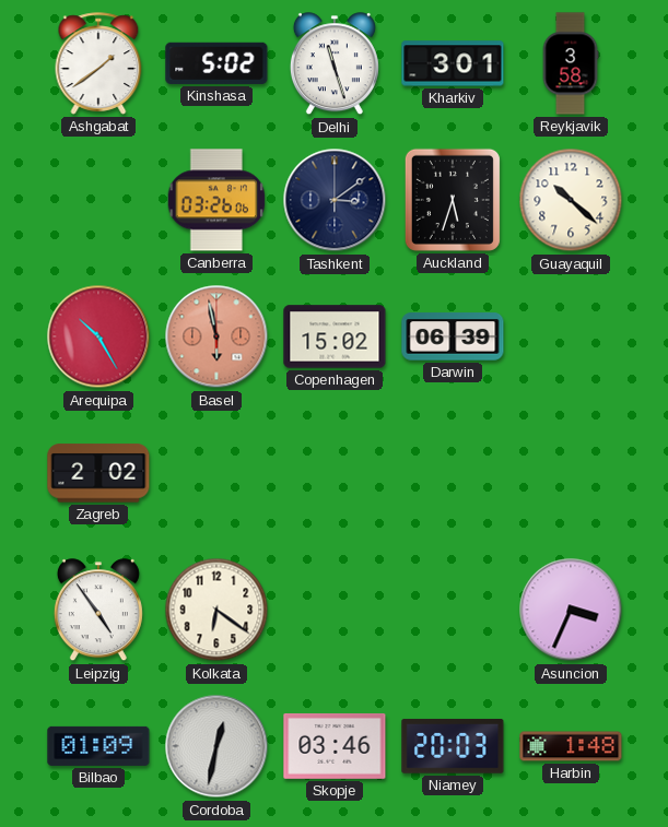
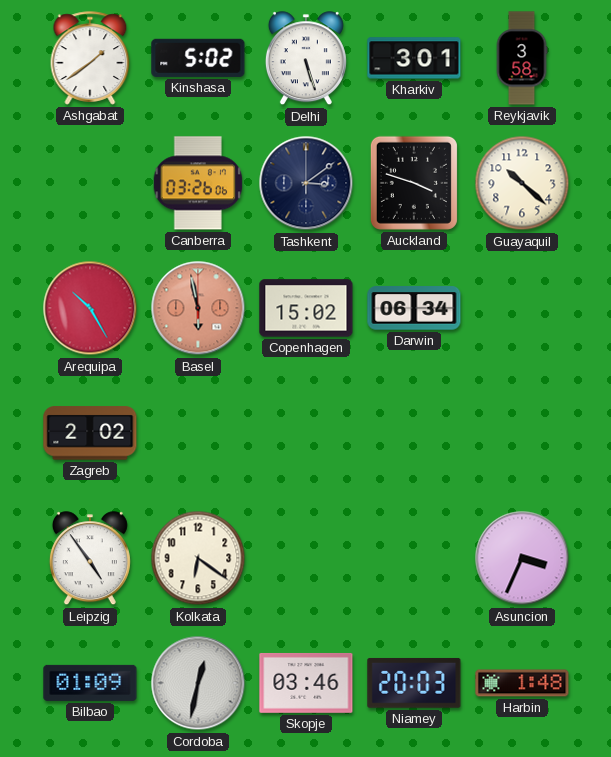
Delhi: 11:27 -> 5:27 (306, 59)
Auckland: 5:33 -> 3:48 (414, 183)
Darwin: 06:39 -> 06:34 (414, 308)
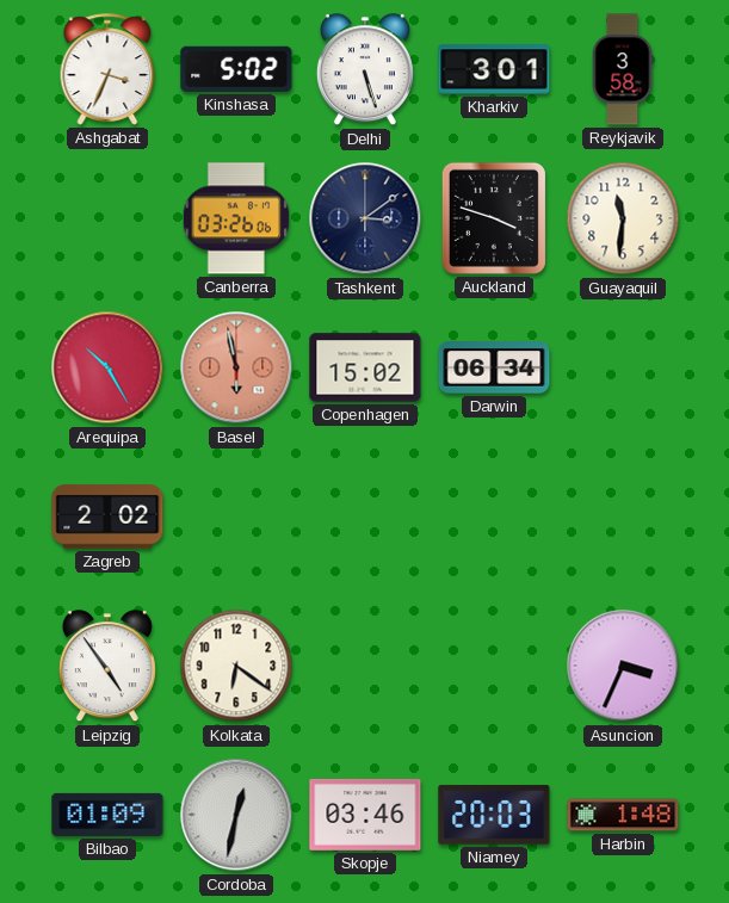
Ashgabat: 1:39 -> 3:34 (107, 69)
Guayaquil: 10:22 -> 11:31 (623, 218)
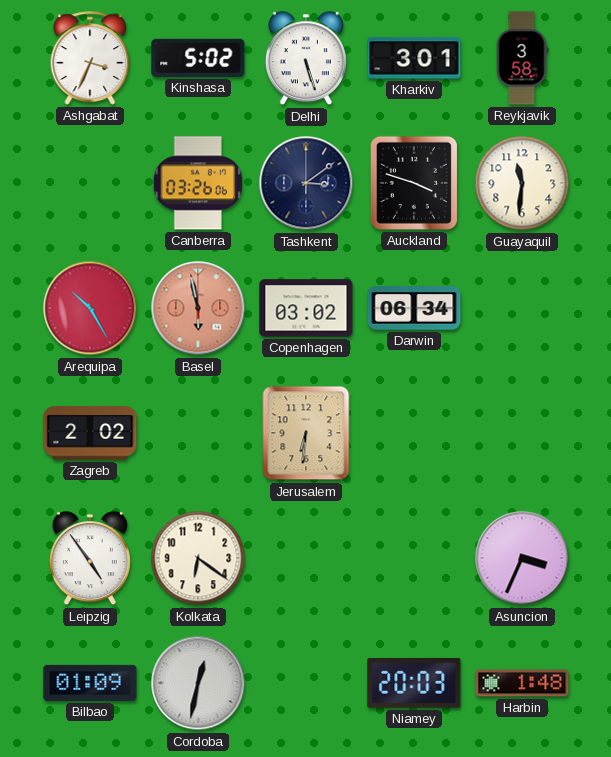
Copenhagen: 15:02 -> 03:02 (306, 308)
Jerusalem: none -> 6:31 (306, 433)
Skopje: 03:46 -> none (365, 815)
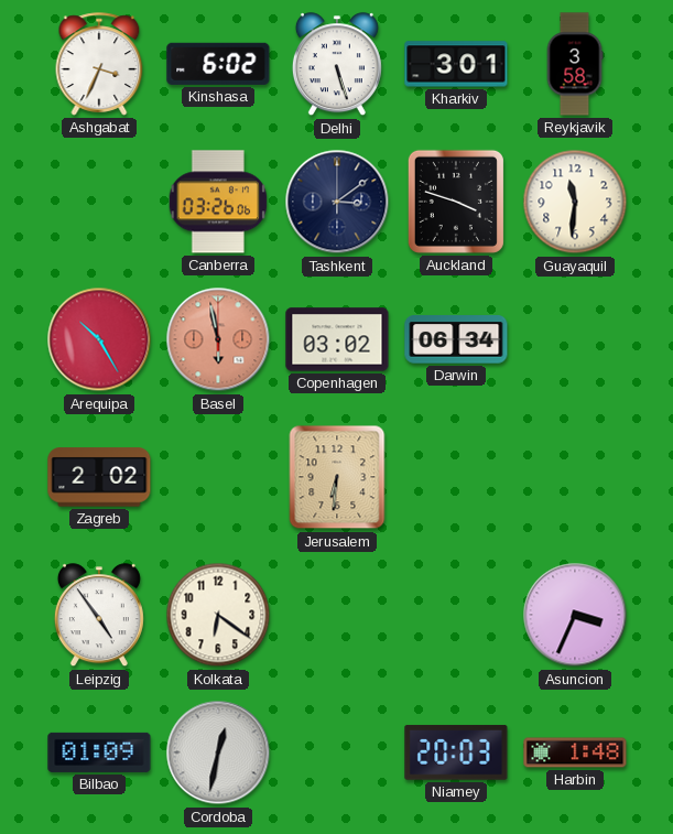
Kinshasa: 5:02 -> 6:02 (218, 64)
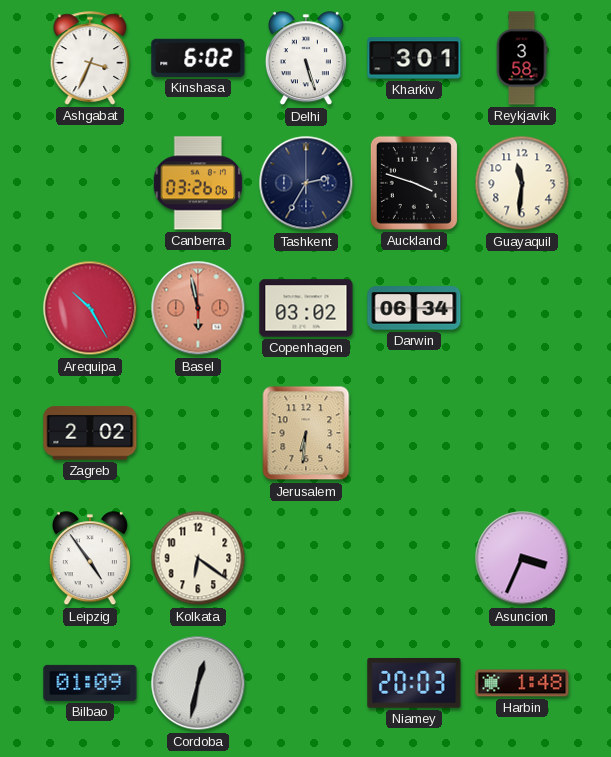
Tashkent: 3:09 -> 2:35 (306, 183)
